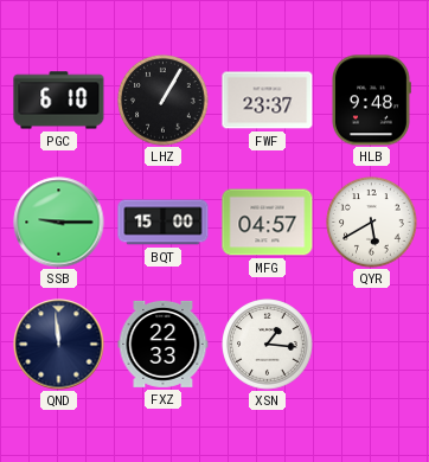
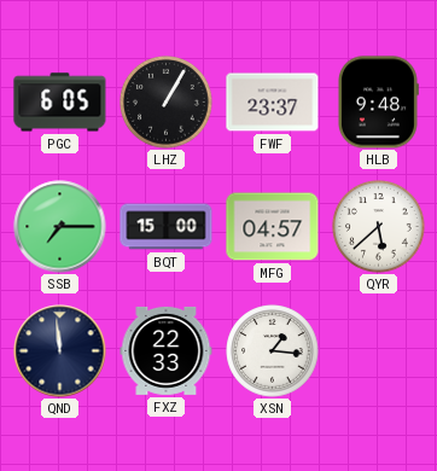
PGC: 6:10 -> 6:05 (60, 103)
SSB: 9:15 -> 7:15 (60, 227)
QYR: 5:40 -> 5:38 (379, 227)
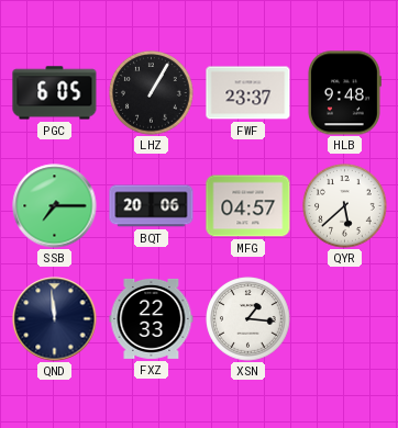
BQT: 15:00 -> 20:06 (152, 206)
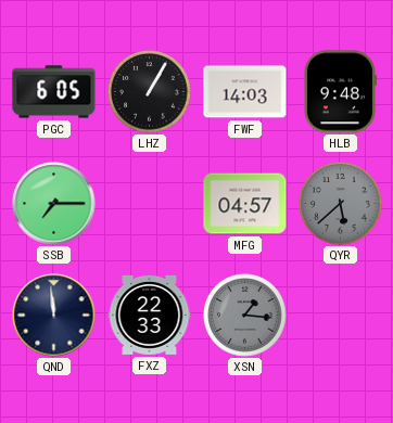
FWF: 23:37 -> 14:03 (245, 92)
BQT: 20:06 -> none (152, 206)
QYR dial: white -> grey (341, 204)
XSN dial: white -> grey (245, 316)
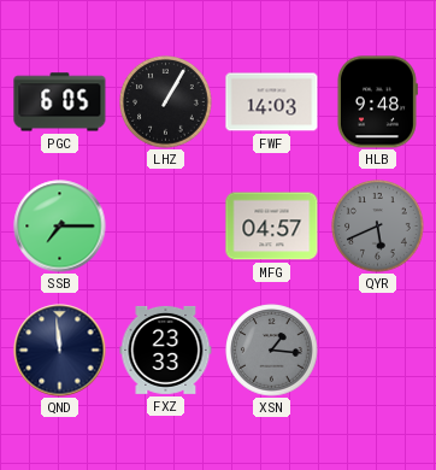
QYR: 5:38 -> 5:41 (378, 227)
FXZ: 22:33 -> 23:33 (166, 349)
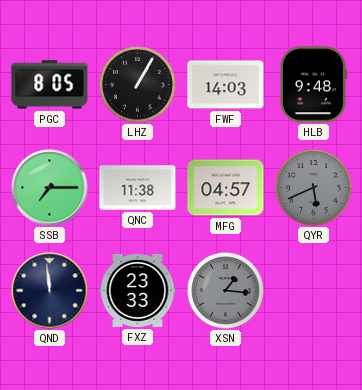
PGC: 6:05 -> 8:05 (50, 85)
QNC: none -> 11:38 (138, 188)
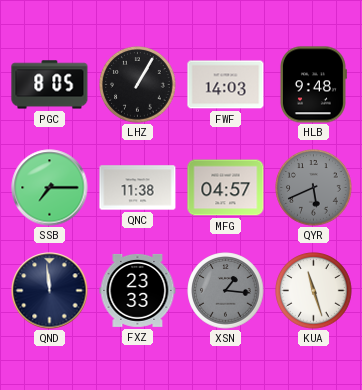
KUA: none -> 11:27 (314, 291)
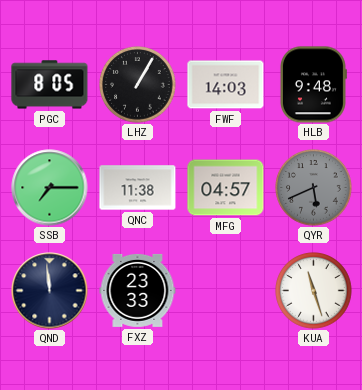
XSN: 1:16 -> none (226, 291)
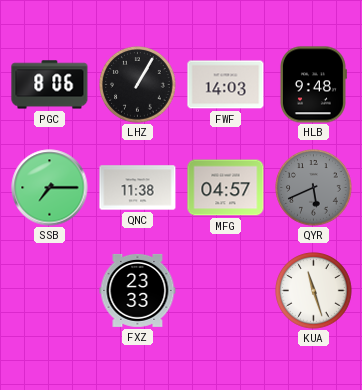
PGC: 8:05 -> 8:06 (50, 85)
QND: 11:59 -> none (50, 291)
